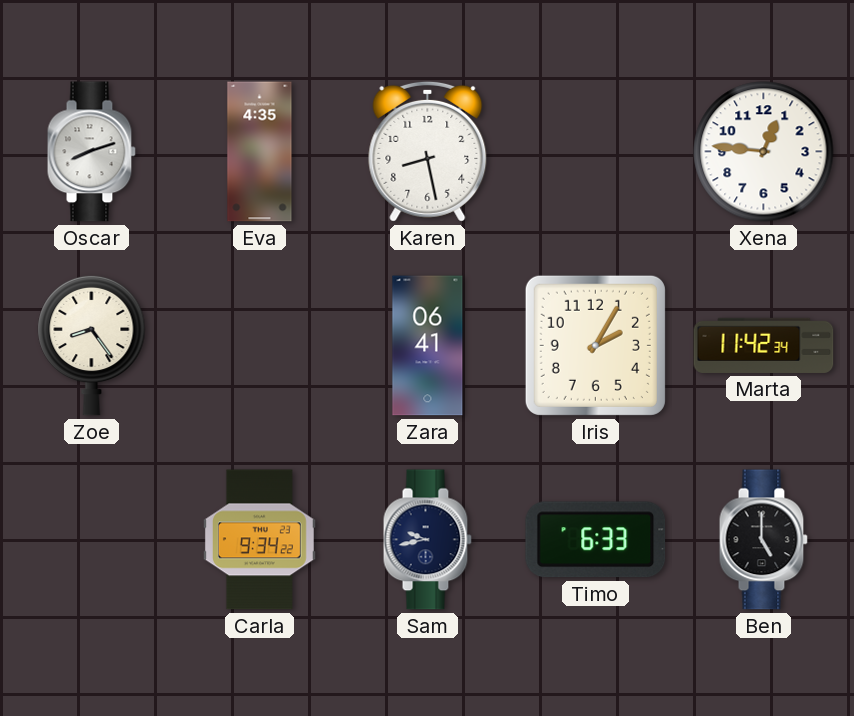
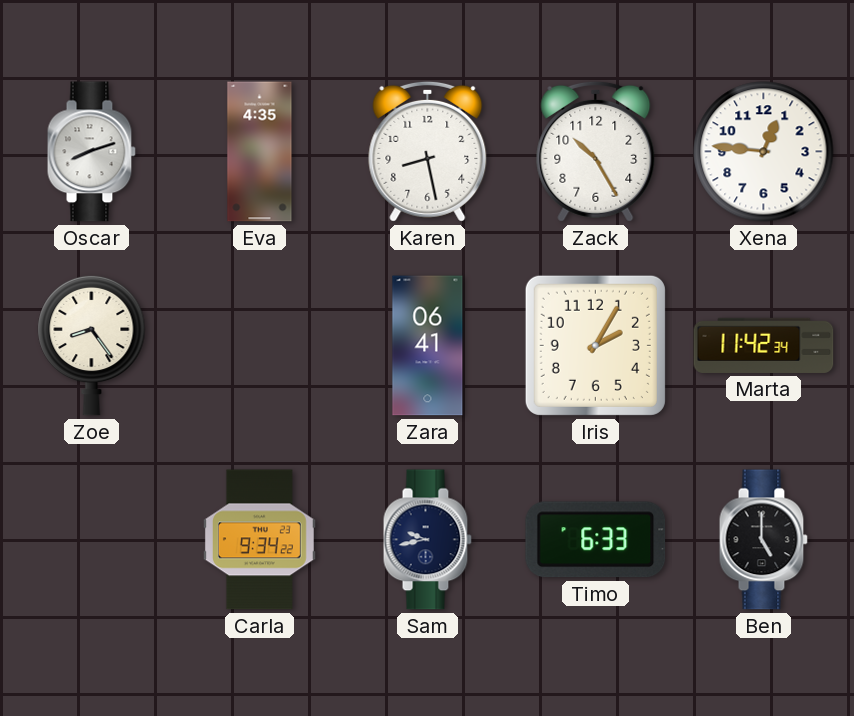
Zack: none -> 10:25 (596, 151)
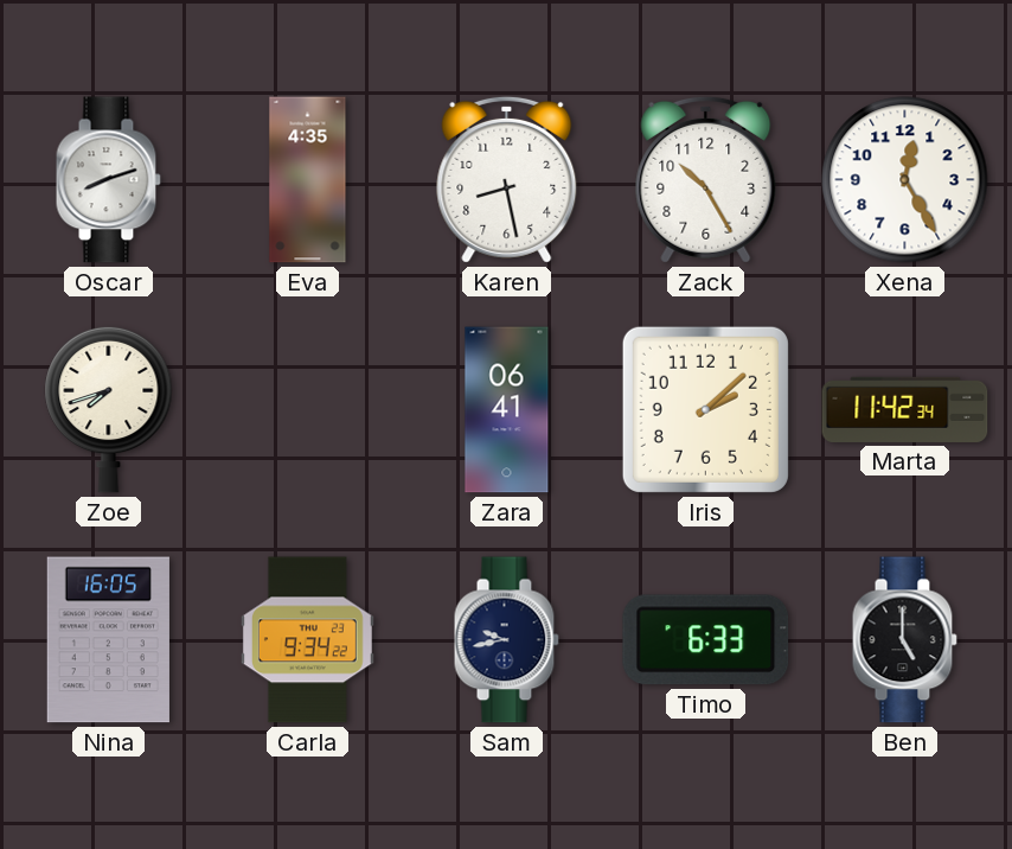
Xena: 12:46 -> 12:25 (905, 180)
Zoe: 8:24 -> 7:42 (109, 409)
Iris: 2:05 -> 2:08 (705, 409)
Nina: none -> 16:05 (108, 640)
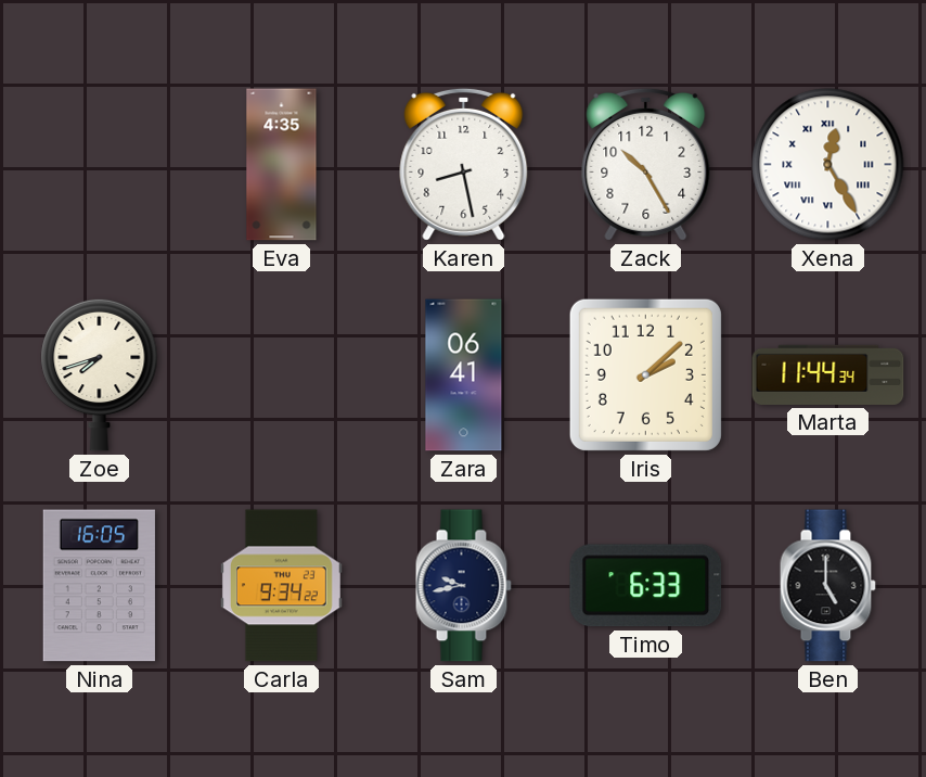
Oscar: 8:12 -> none (108, 180)
Xena numerals: Arabic -> Roman (828, 165)
Marta: 11:42 -> 11:44 (828, 374)
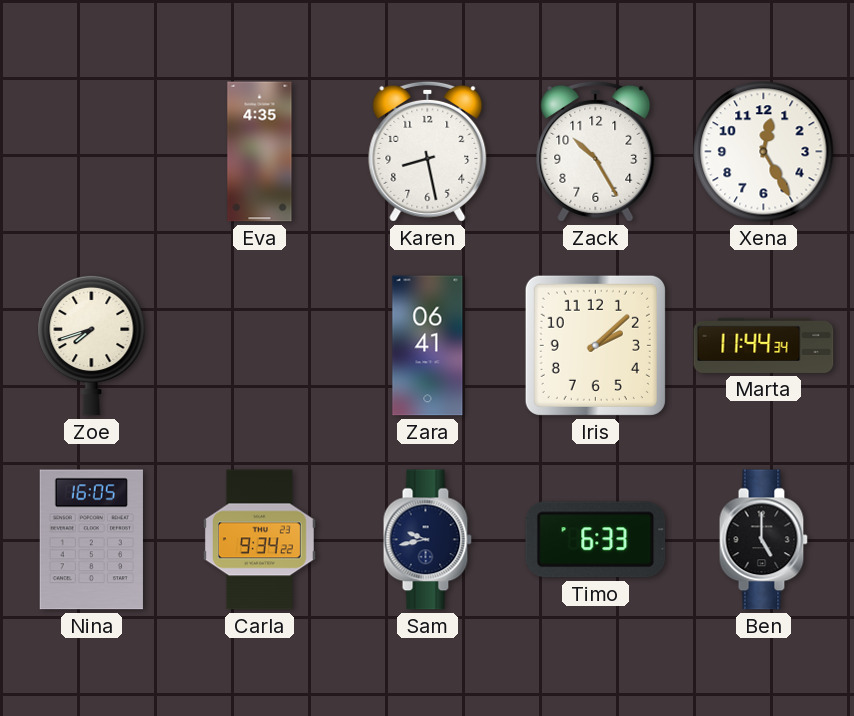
Xena numerals: Roman -> Arabic (764, 152)
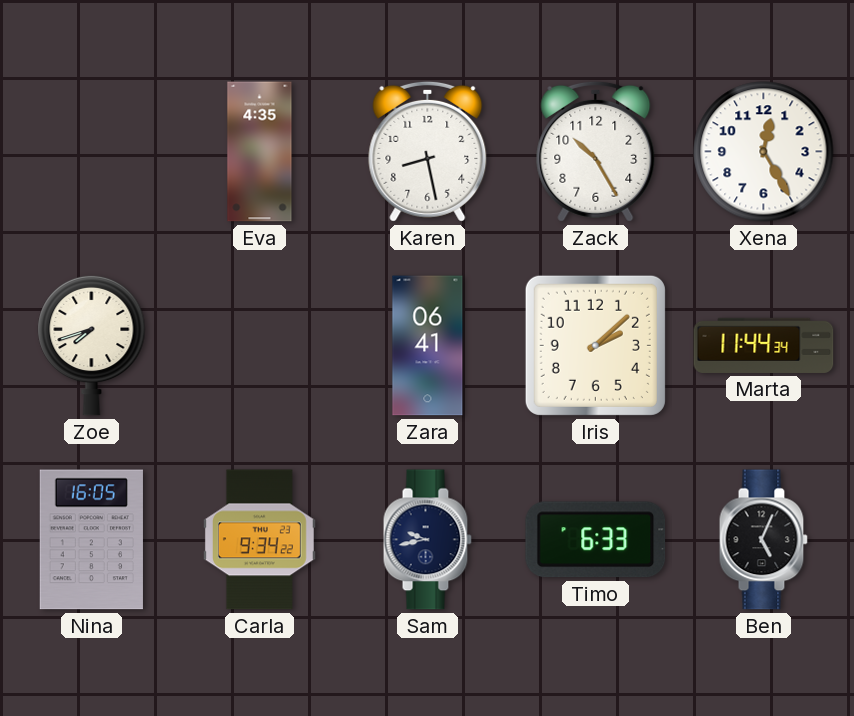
Ben: 5:00 -> 5:04 (763, 540)
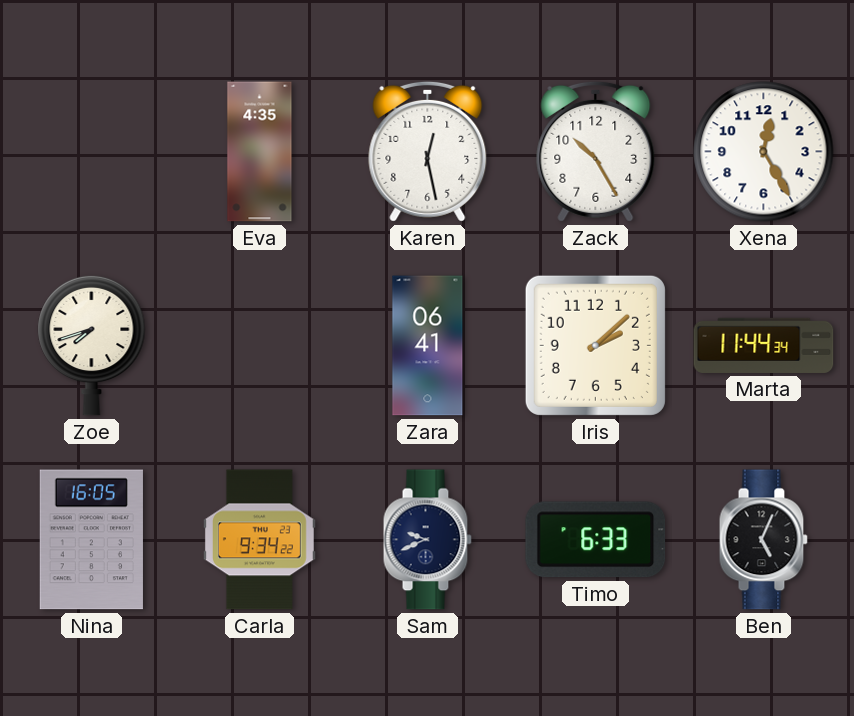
Karen: 8:28 -> 12:28 (428, 151)
Sam: 9:43 -> 9:41 (427, 540)
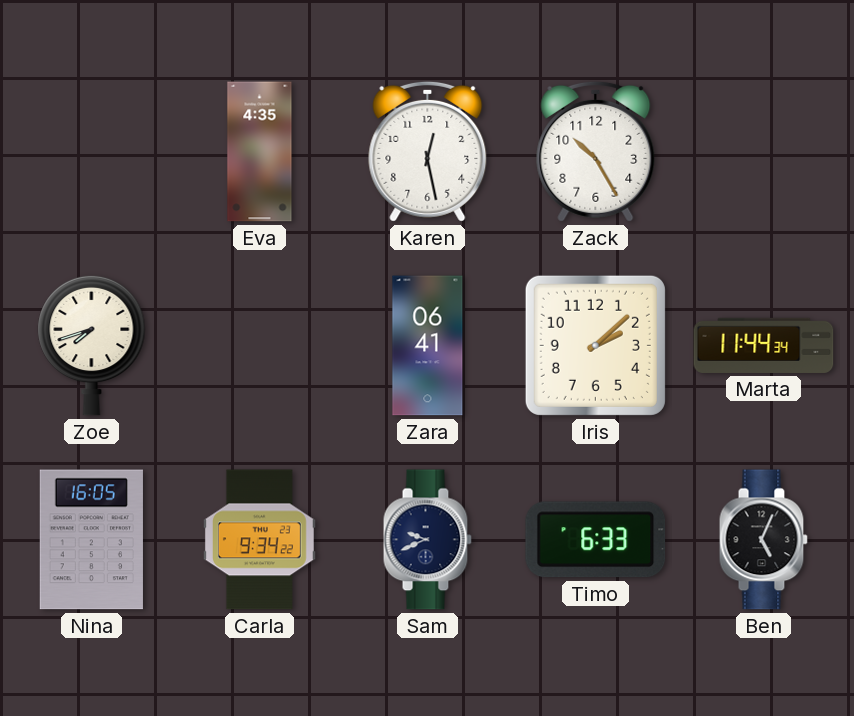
Xena: 12:25 -> none (764, 152)
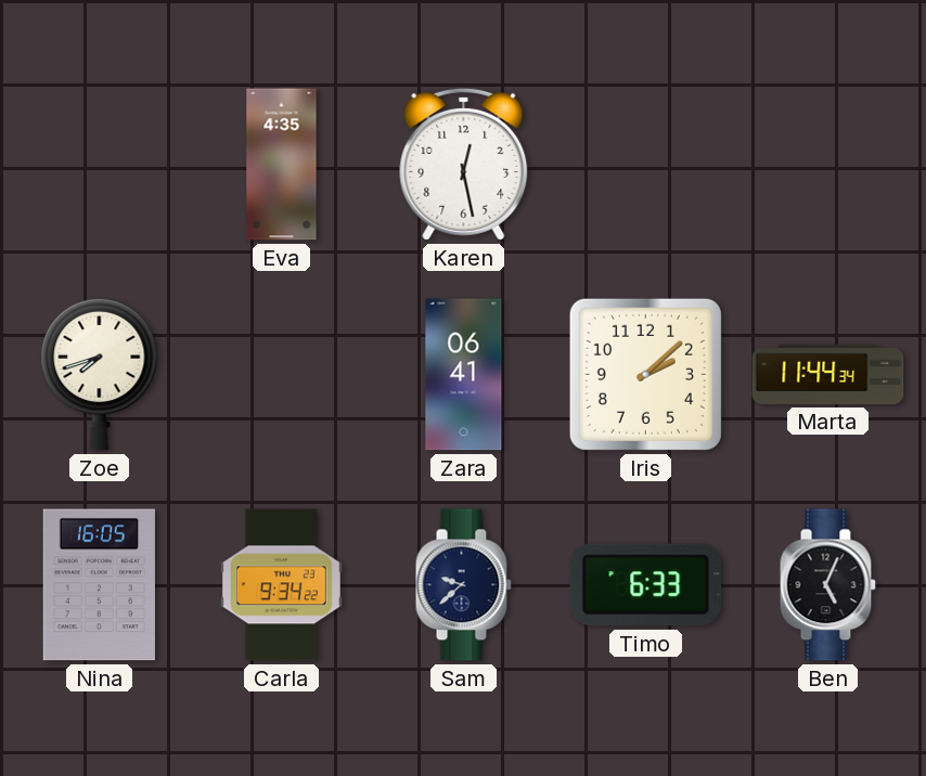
Zack: 10:25 -> none (596, 151)
Sam: 9:41 -> 9:38 (463, 585)
